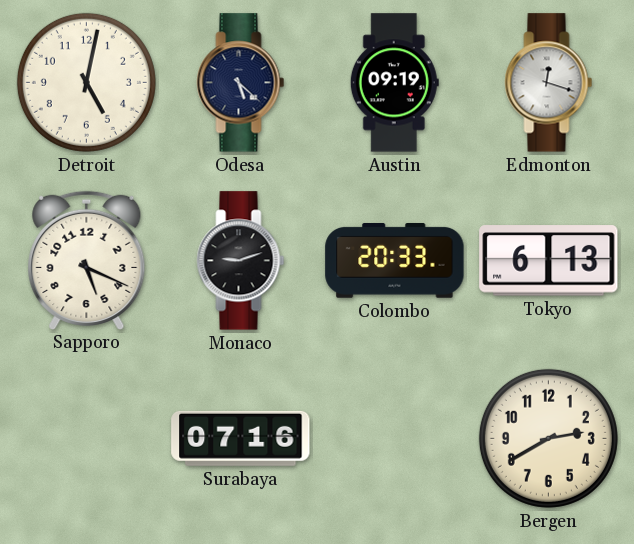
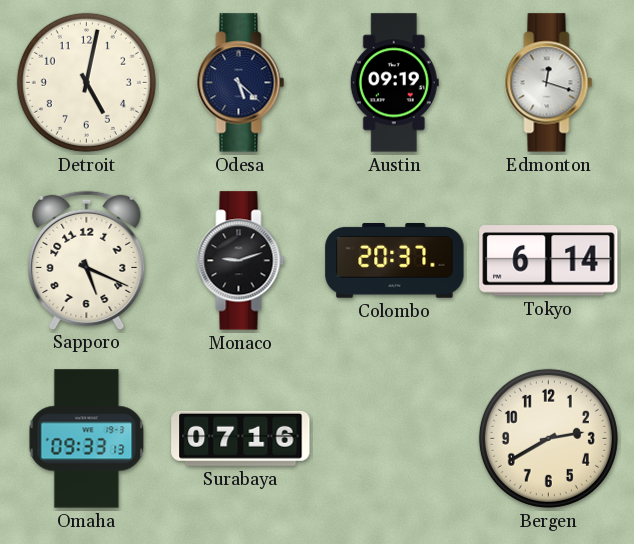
Colombo: 20:33 -> 20:37 (395, 261)
Tokyo: 6:13 -> 6:14 (549, 261)
Omaha: none -> 09:33 (87, 439)
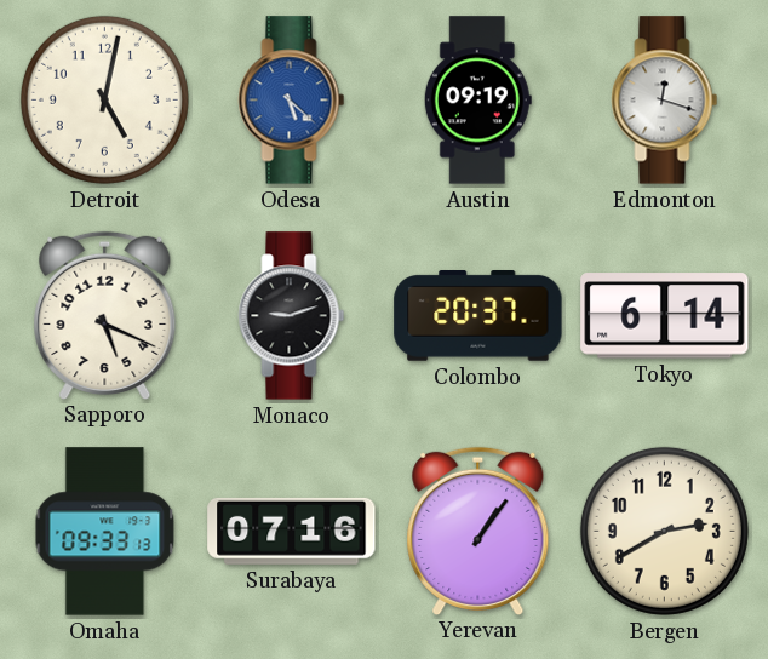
Odesa dial: navy -> blue (292, 101)
Yerevan: none -> 1:06 (478, 531)
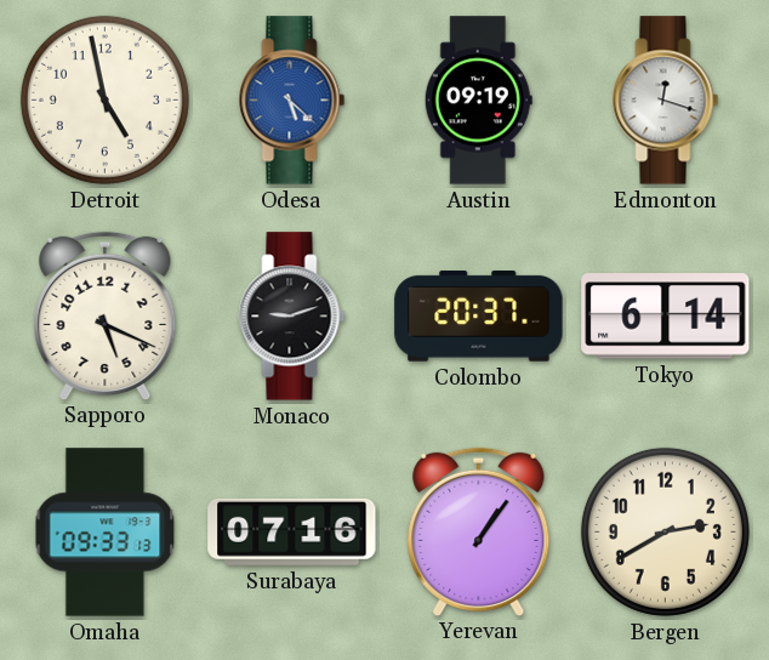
Detroit: 5:02 -> 4:58 (104, 99)
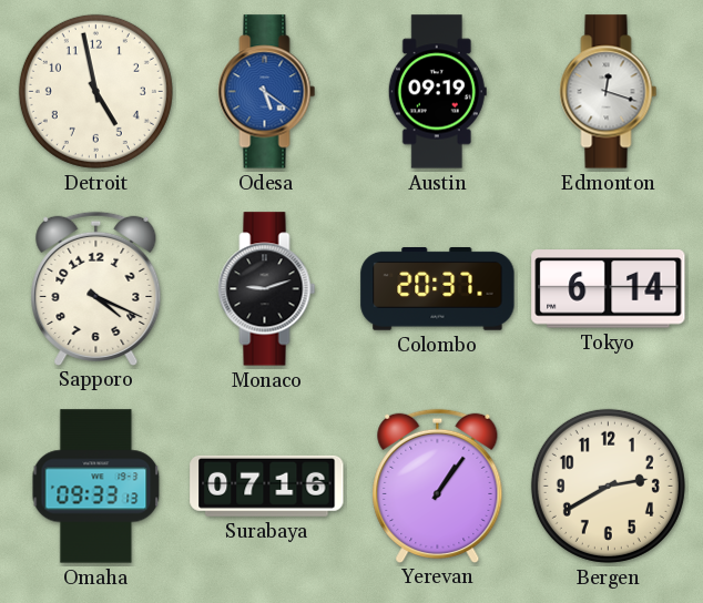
Odesa: 5:22 -> 5:21 (267, 92)
Sapporo: 5:19 -> 4:19 (96, 288)
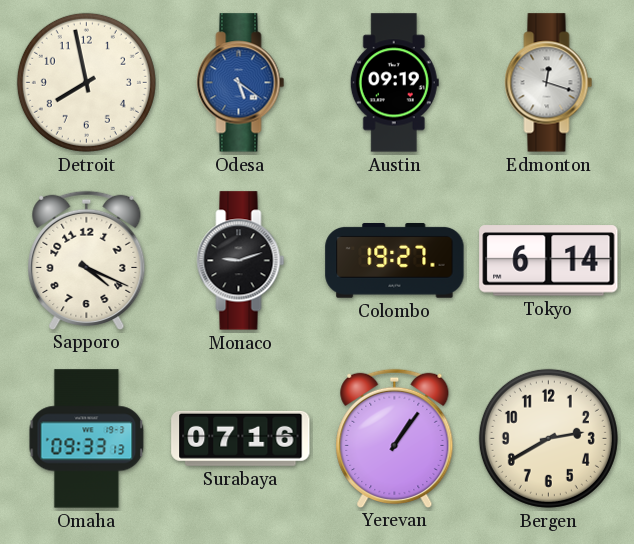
Detroit: 4:58 -> 7:58 (86, 82)
Colombo: 20:37 -> 19:27 (395, 261)
